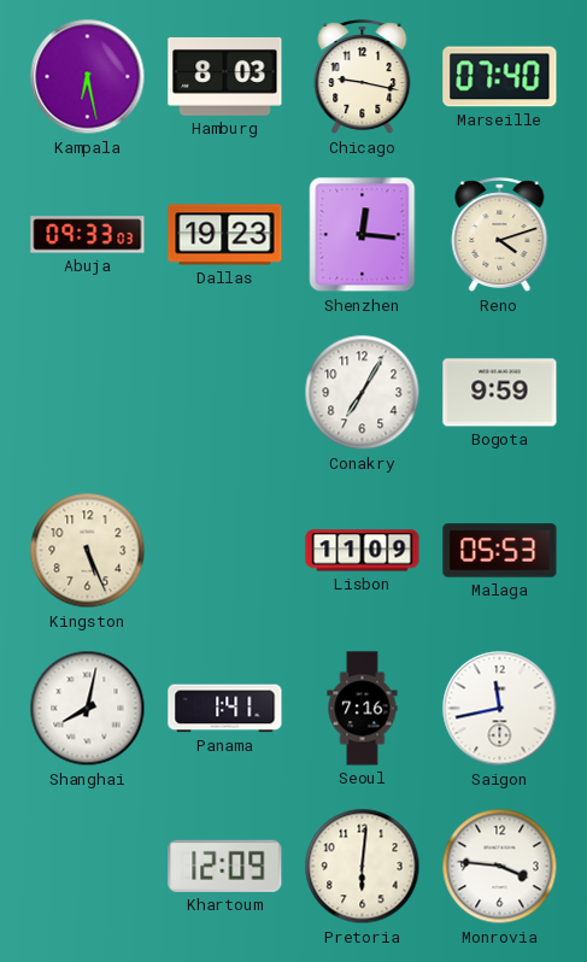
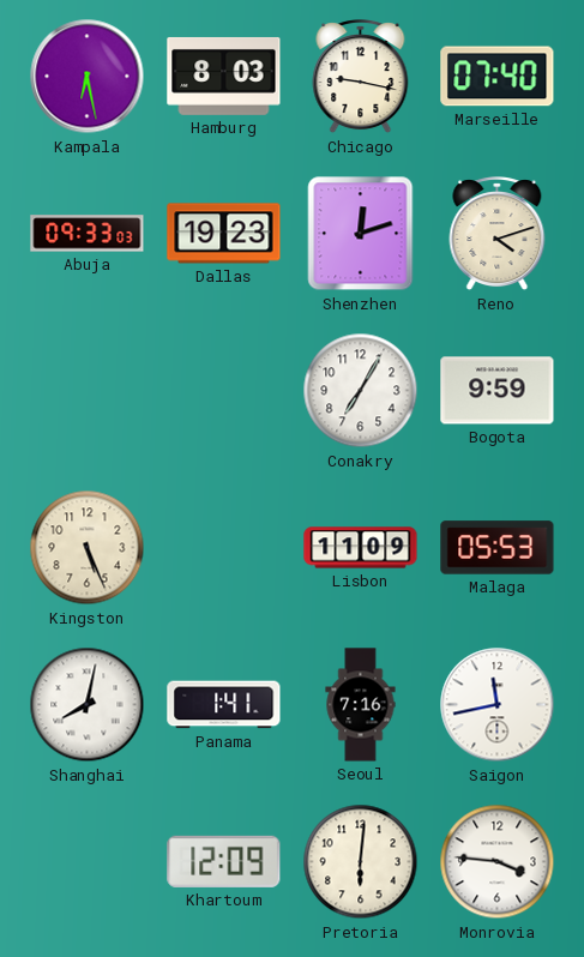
Shenzhen: 12:16 -> 12:12 (361, 234)
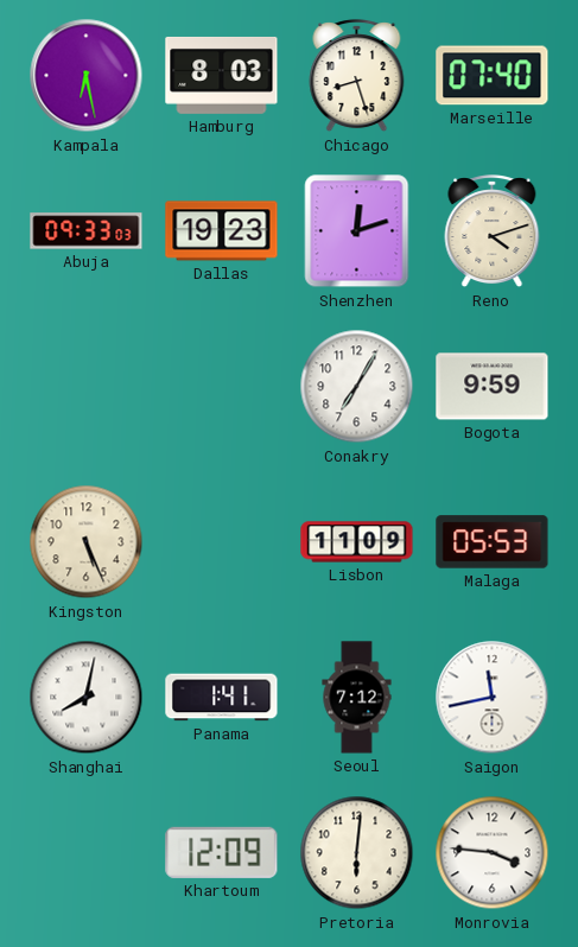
Chicago: 9:17 -> 8:27 (357, 76)
Seoul: 7:16 -> 7:12 (357, 698)
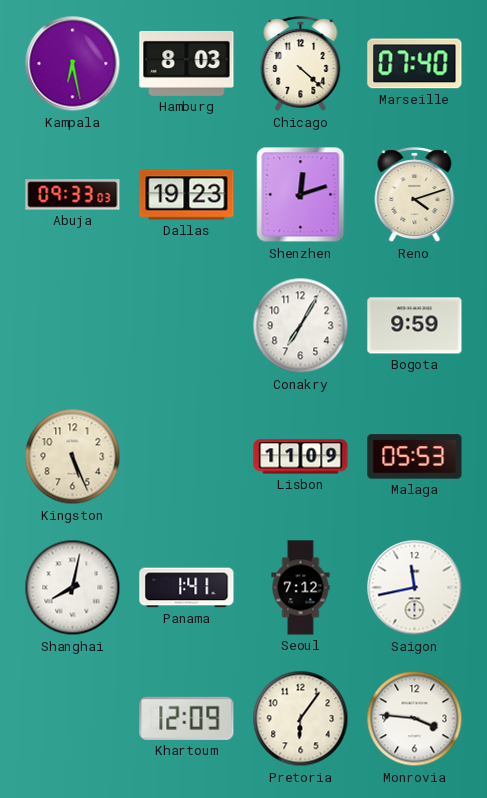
Chicago: 8:27 -> 4:22 (301, 64)
Pretoria: 6:01 -> 6:06 (301, 719)
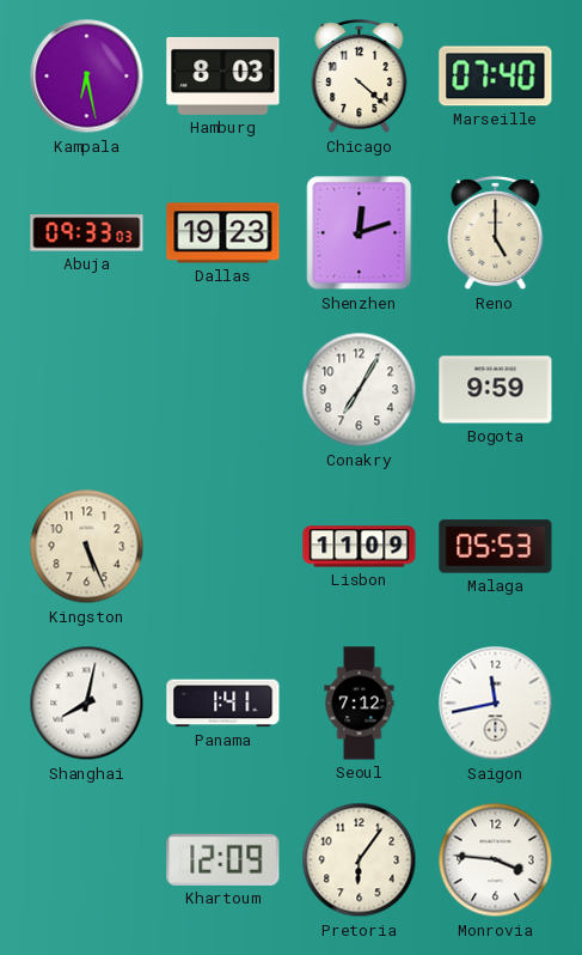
Reno: 4:12 -> 5:00 (496, 233)
